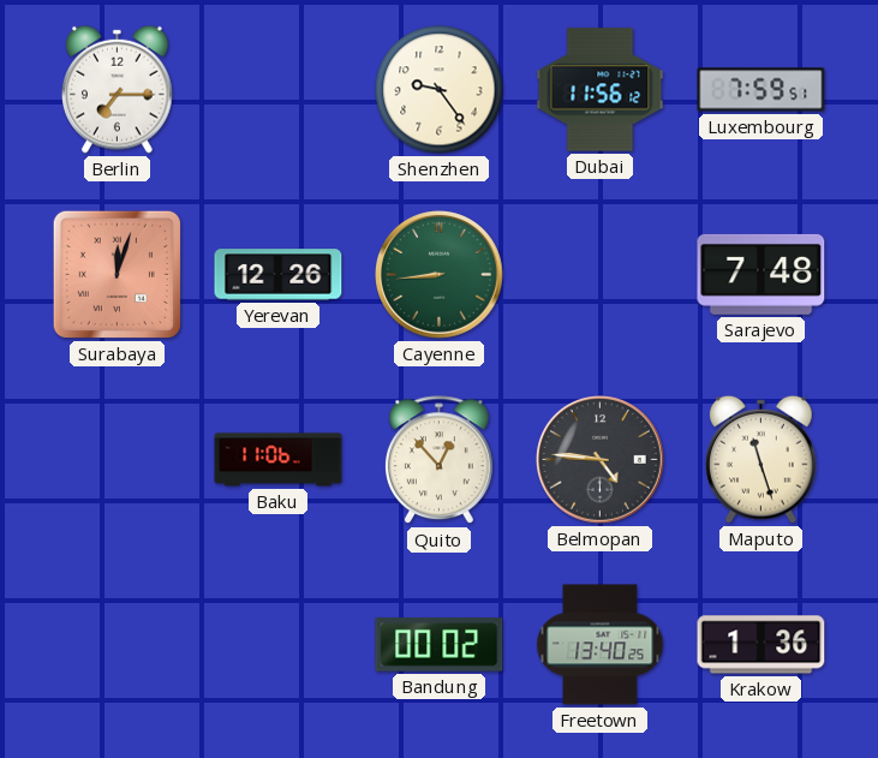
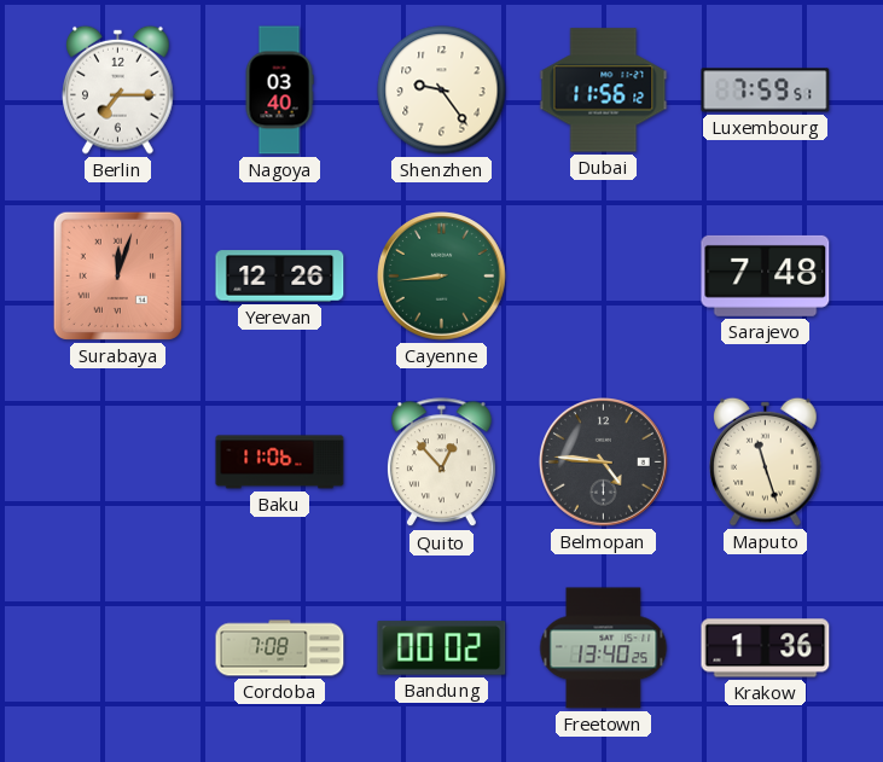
Nagoya: none -> 03:40 (279, 91)
Cordoba: none -> 7:08 (280, 648)
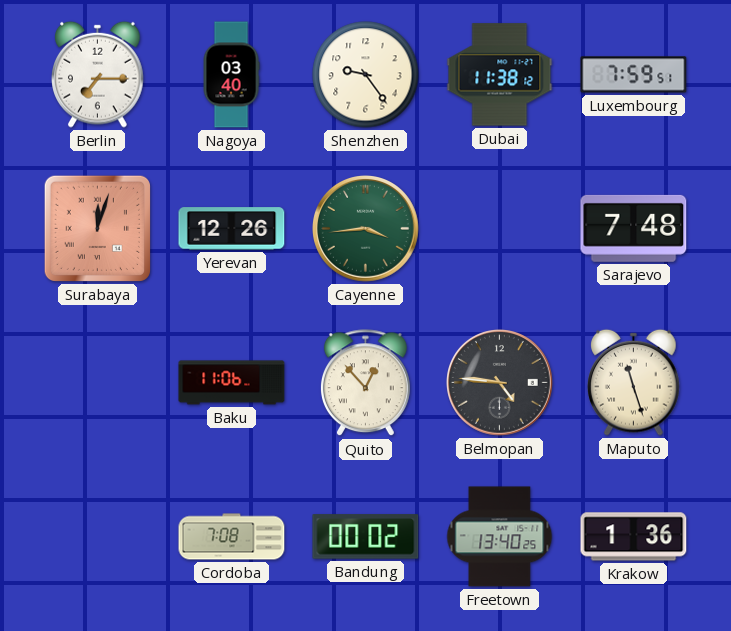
Dubai: 11:56 -> 11:38 (500, 75)
Cayenne: 8:44 -> 3:44 (366, 229)
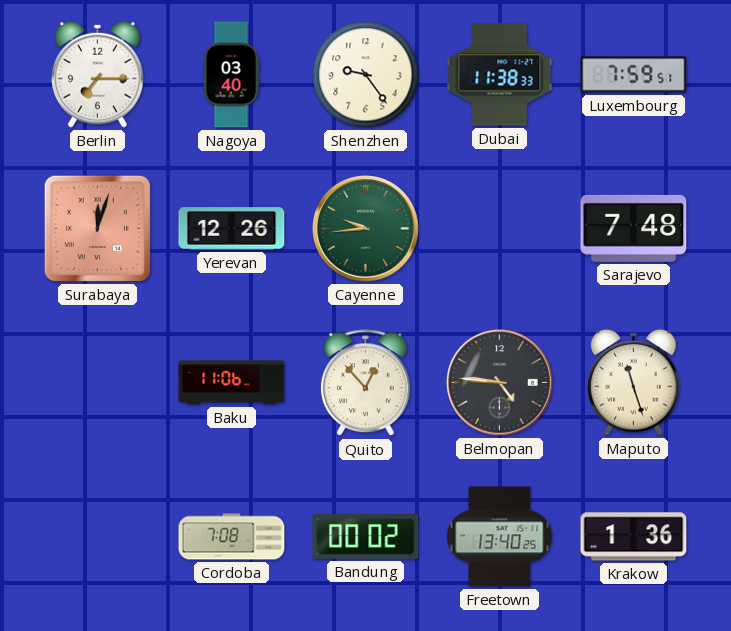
Dubai: 11:38:12 -> 11:38:33 (500, 75)
Cayenne: 3:44 -> 9:44 (366, 229)
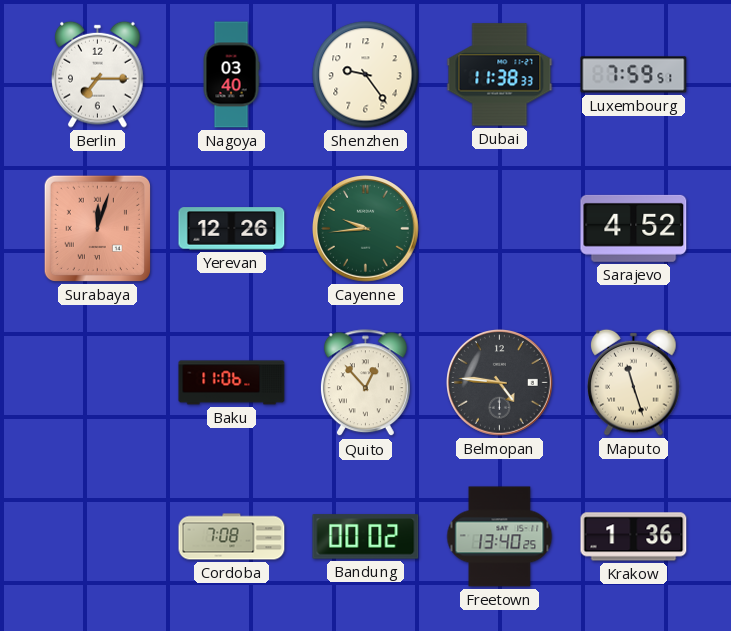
Sarajevo: 7:48 -> 4:52 (634, 228)
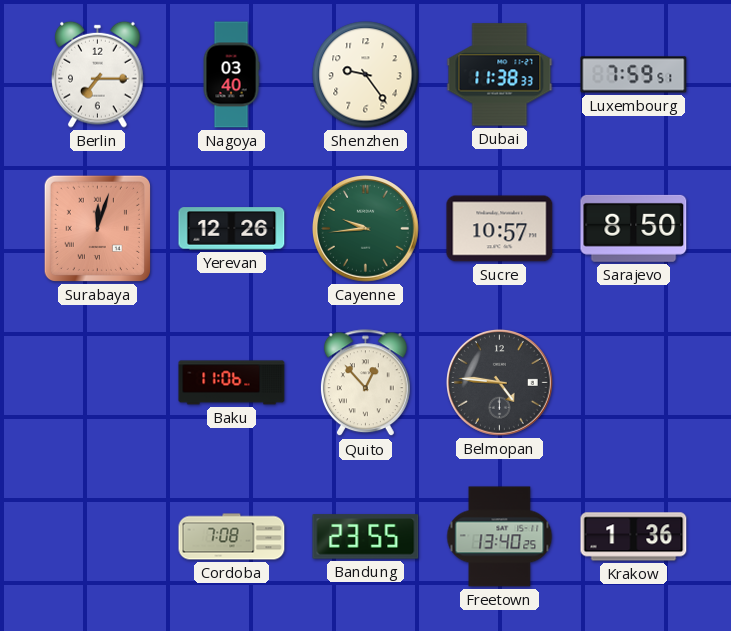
Sucre: none -> 10:57 (500, 229)
Sarajevo: 4:52 -> 8:50 (634, 228)
Maputo: 11:27 -> none (634, 382)
Bandung: 00:02 -> 23:55 (366, 537)
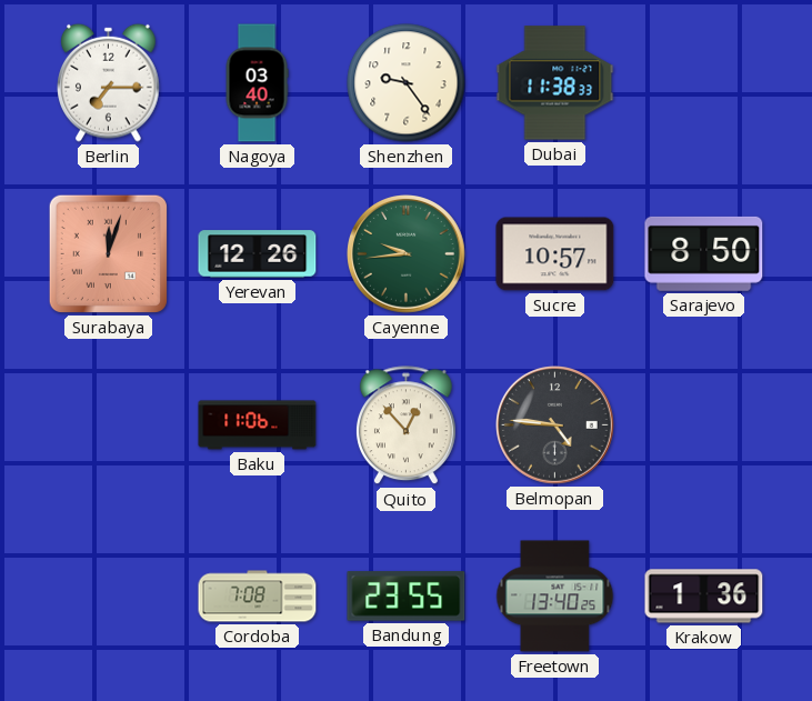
Luxembourg: 7:59 -> none (634, 75)
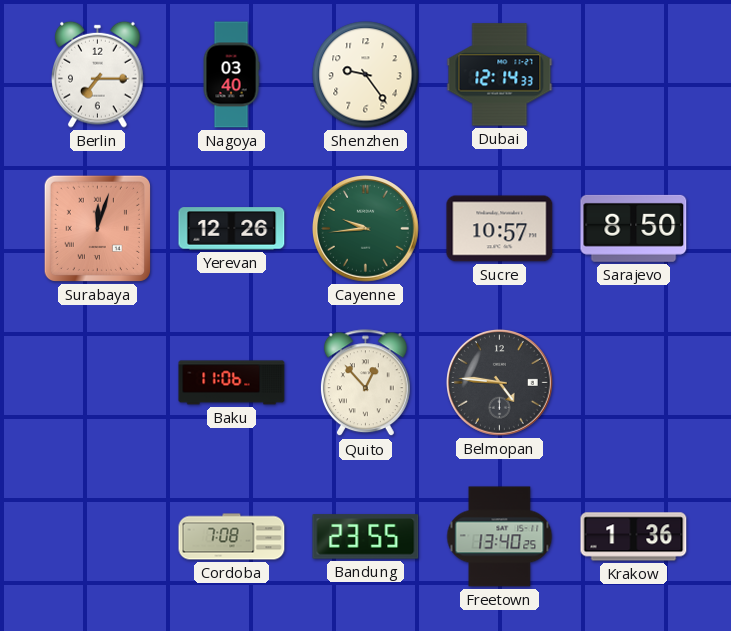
Dubai: 11:38 -> 12:14 (500, 75)
